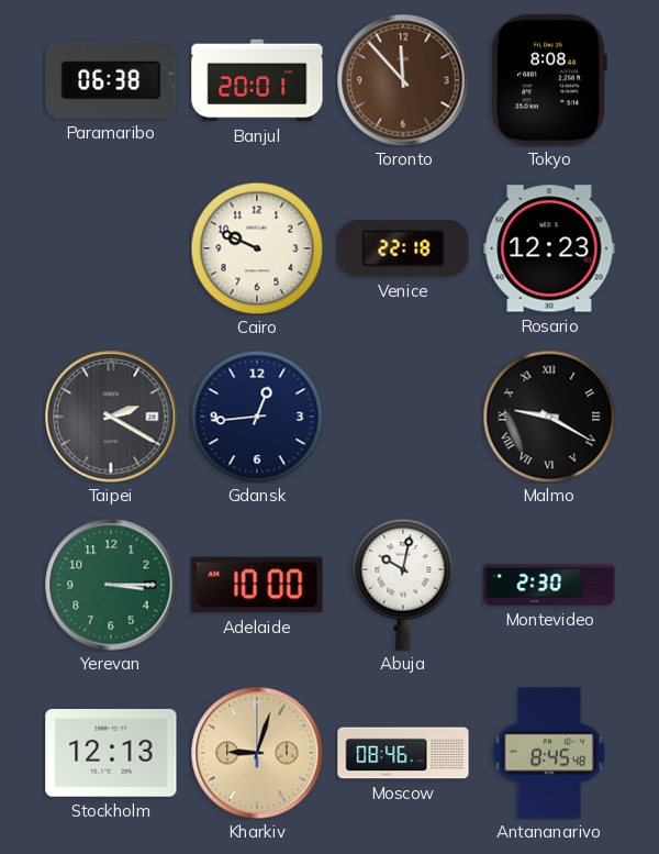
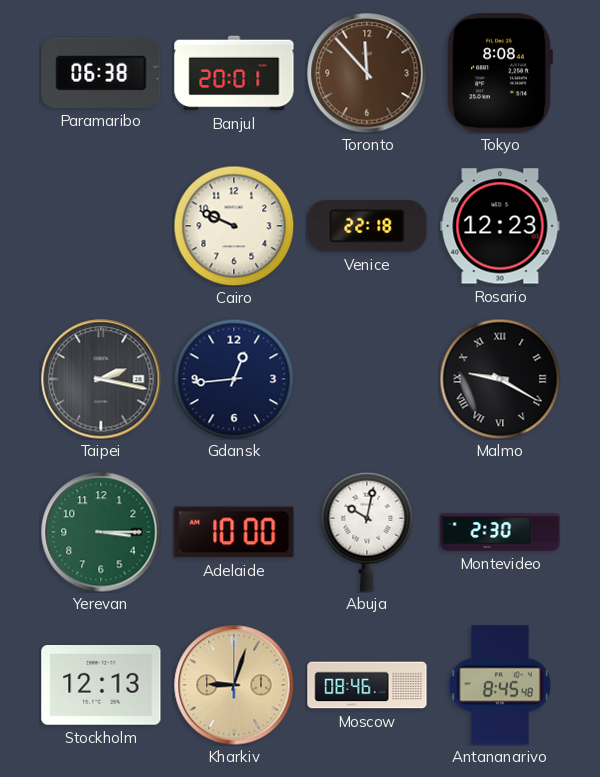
Taipei: 2:20 -> 2:17 (101, 379)
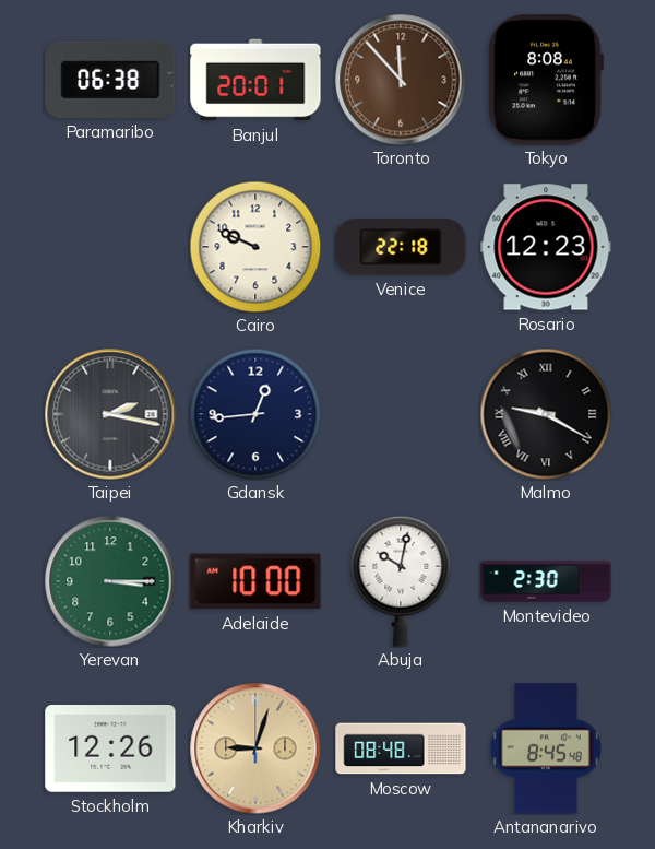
Stockholm: 12:13 -> 12:26 (110, 750)
Moscow: 08:46 -> 08:48 (401, 748)
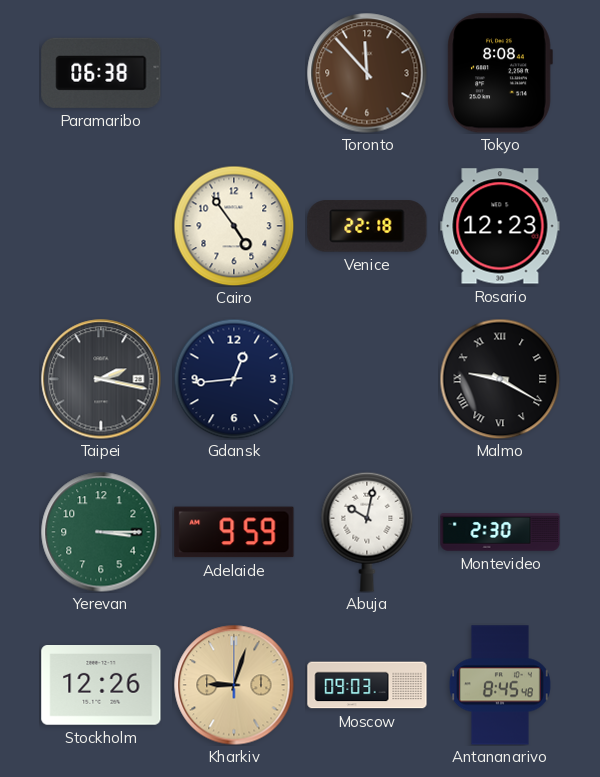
Banjul: 20:01 -> none (255, 80)
Cairo: 9:49 -> 4:54 (234, 226)
Adelaide: 10:00 -> 9:59 (234, 532)
Moscow: 08:48 -> 09:03 (367, 685)
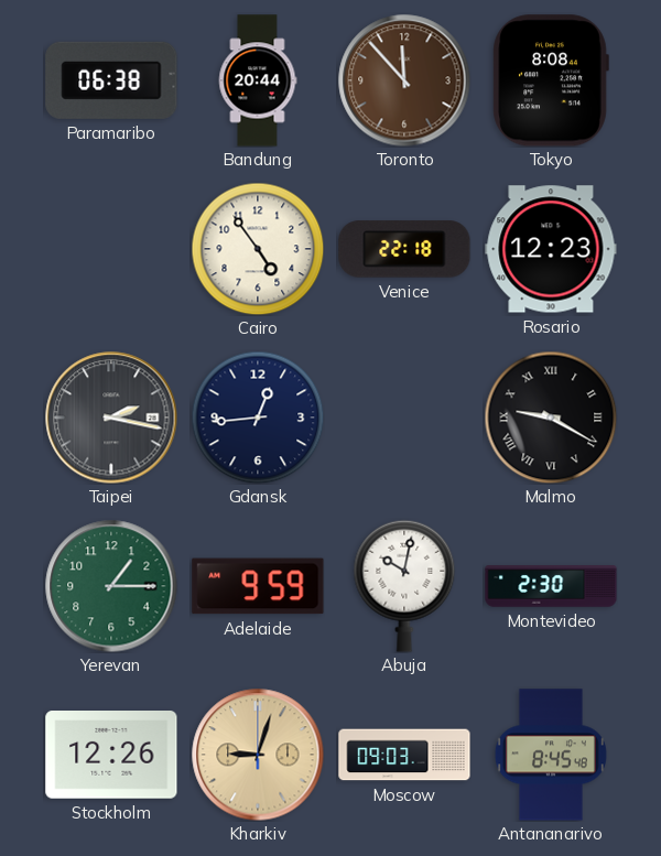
Bandung: none -> 20:44 (258, 80)
Yerevan: 3:15 -> 1:15 (111, 586)
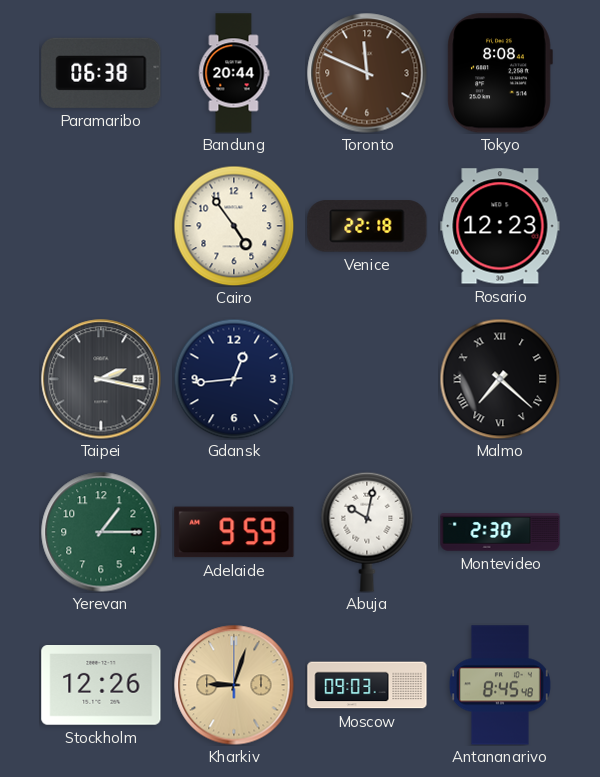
Toronto: 11:53 -> 11:49 (367, 73)
Malmo: 9:20 -> 7:22 (500, 379)
